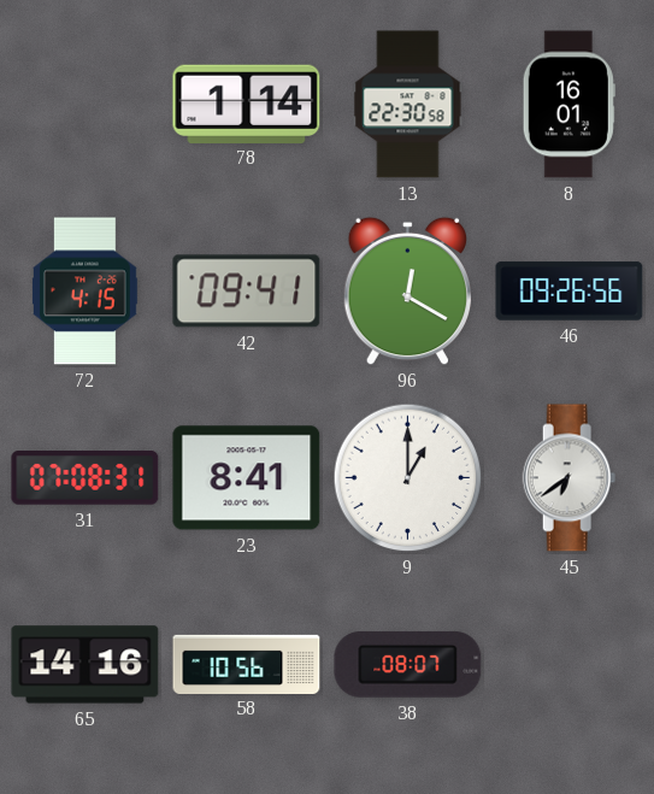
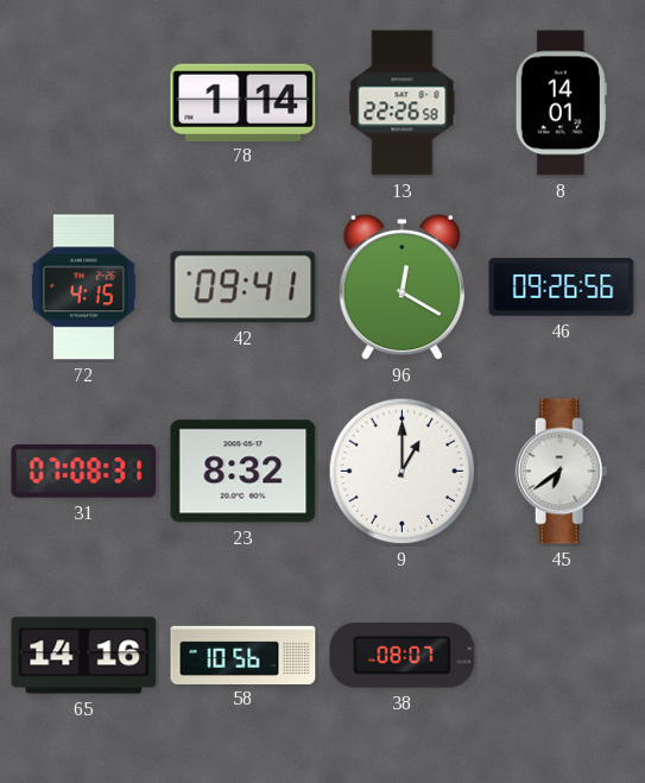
13: 22:30 -> 22:26 (403, 103)
8: 16:01 -> 14:01 (561, 103)
23: 8:41 -> 8:32 (244, 472)
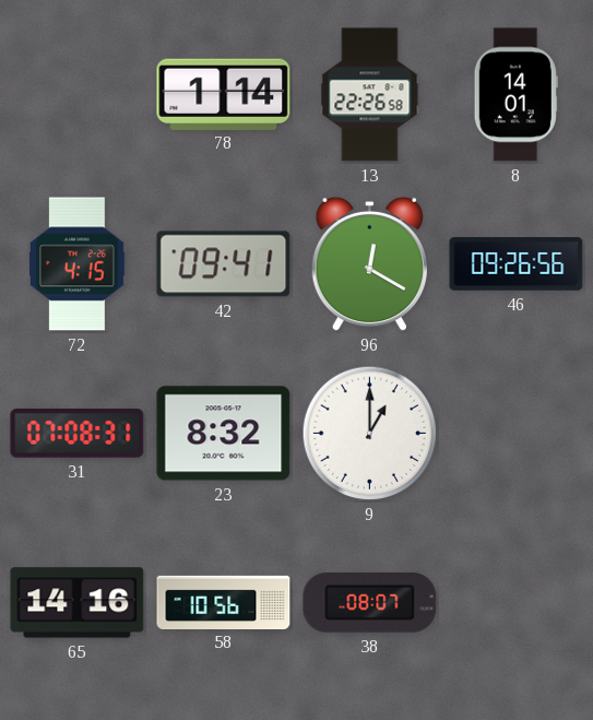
45: 6:39 -> none (562, 472)
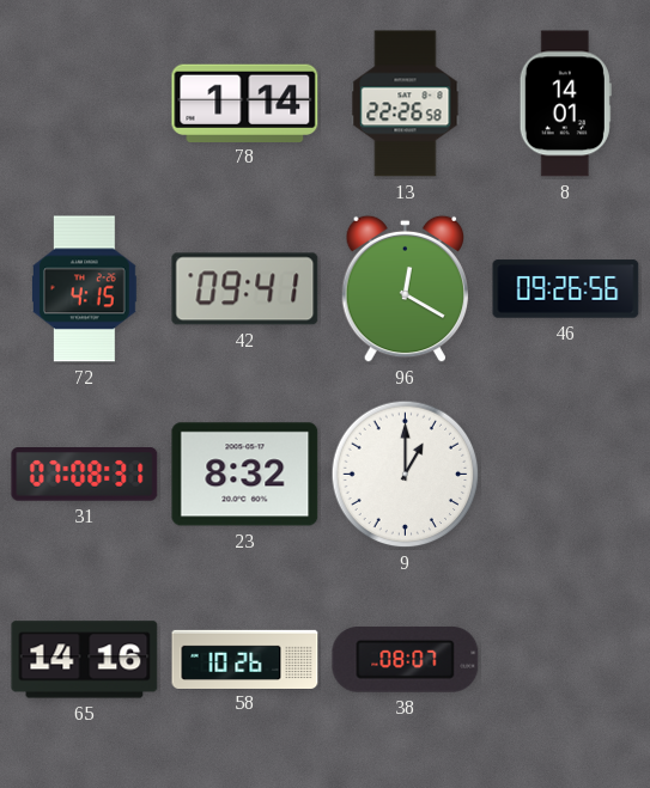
58: 10:56 -> 10:26 (245, 659)
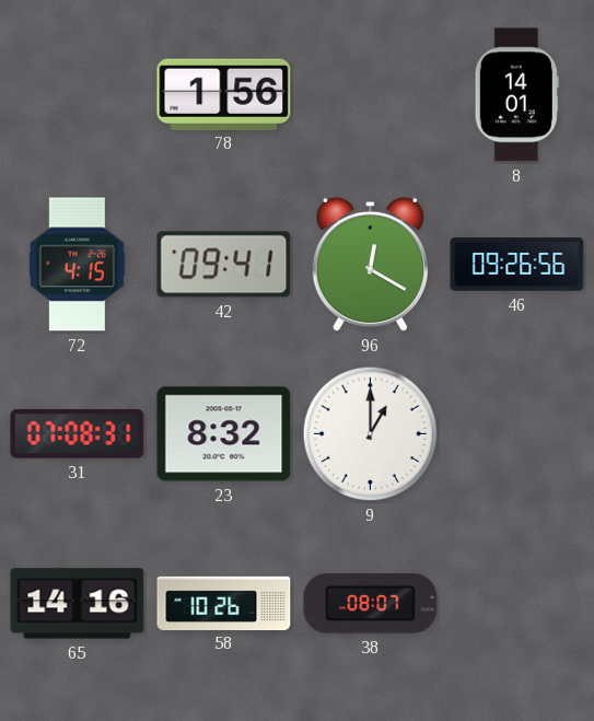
78: 1:14 -> 1:56 (224, 94)
13: 22:26 -> none (406, 104)
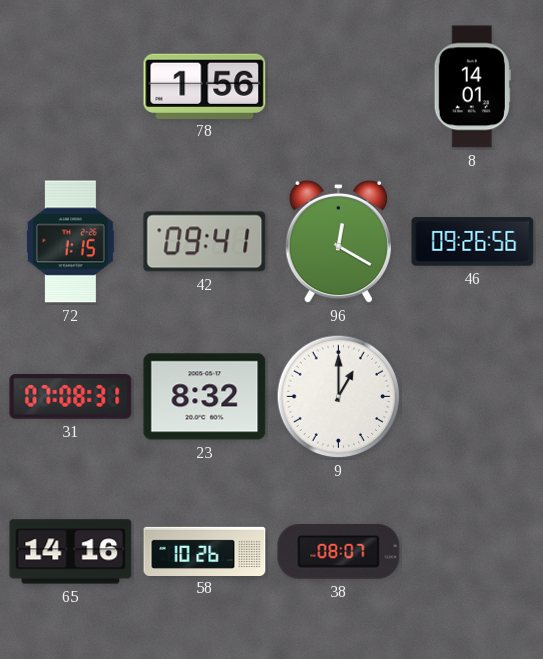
72: 4:15 -> 1:15 (71, 242)
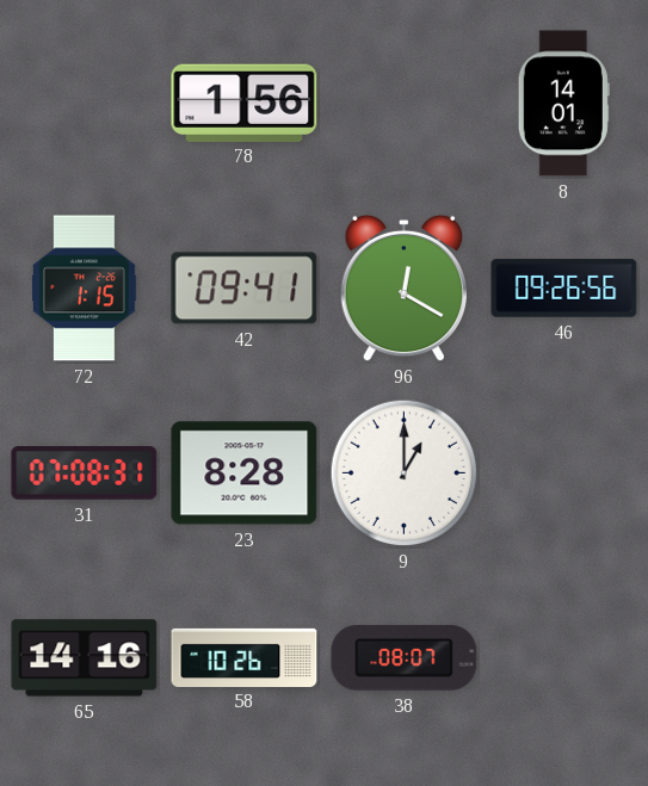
23: 8:32 -> 8:28 (245, 474)
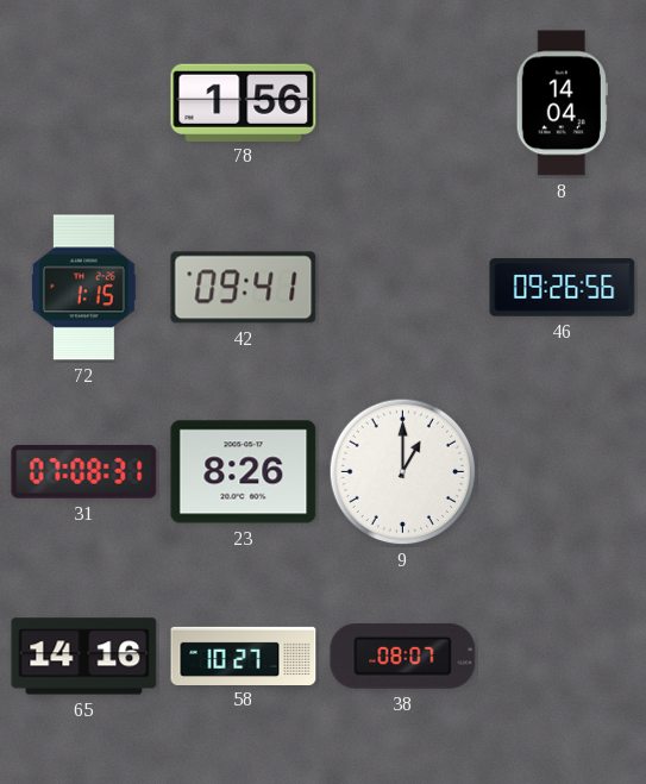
8: 14:01 -> 14:04 (562, 104)
96: 12:20 -> none (403, 289)
23: 8:28 -> 8:26 (244, 472)
58: 10:26 -> 10:27 (244, 656)
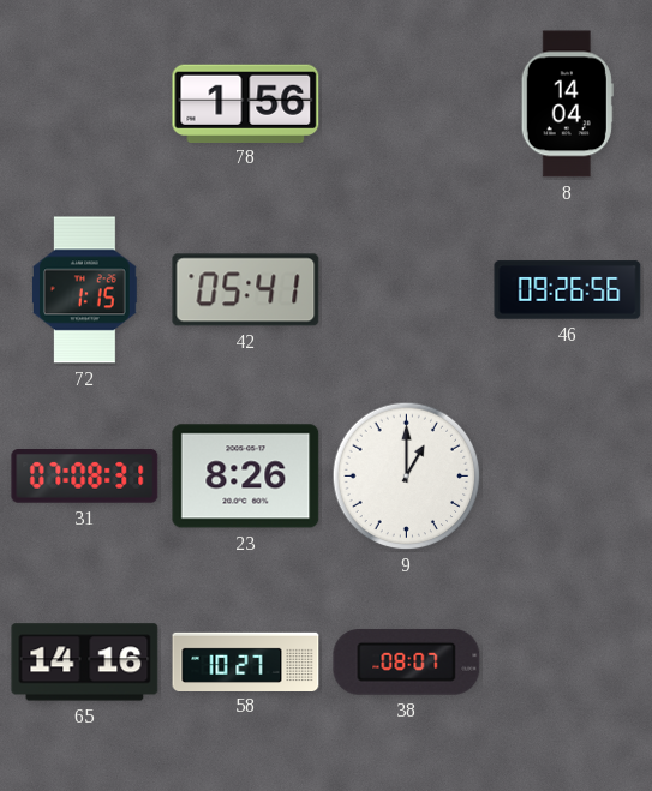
42: 09:41 -> 05:41 (246, 290)
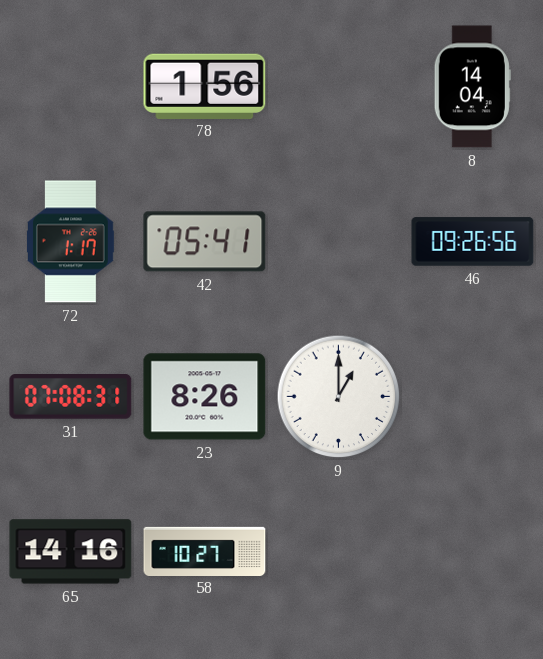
72: 1:15 -> 1:17 (71, 242)
38: 08:07 -> none (407, 663)
